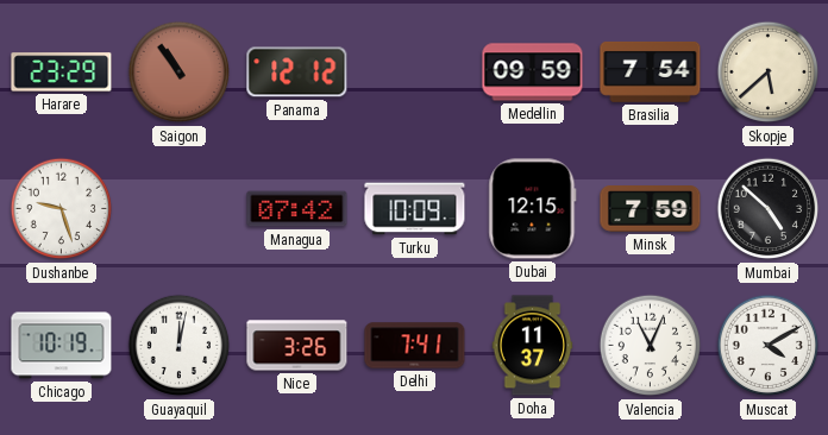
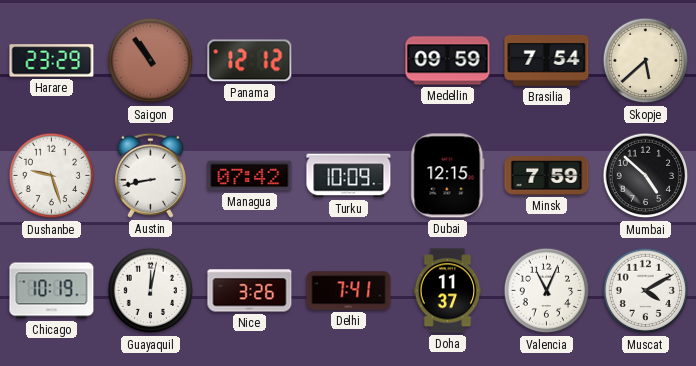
Austin: none -> 8:43 (150, 175)
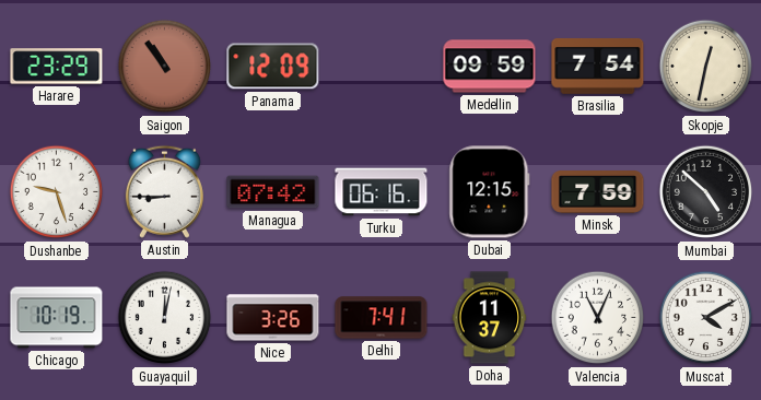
Panama: 12:12 -> 12:09 (273, 67)
Skopje: 5:38 -> 12:32 (706, 67)
Austin: 8:43 -> 8:45 (164, 191)
Turku: 10:09 -> 06:16 (382, 192)
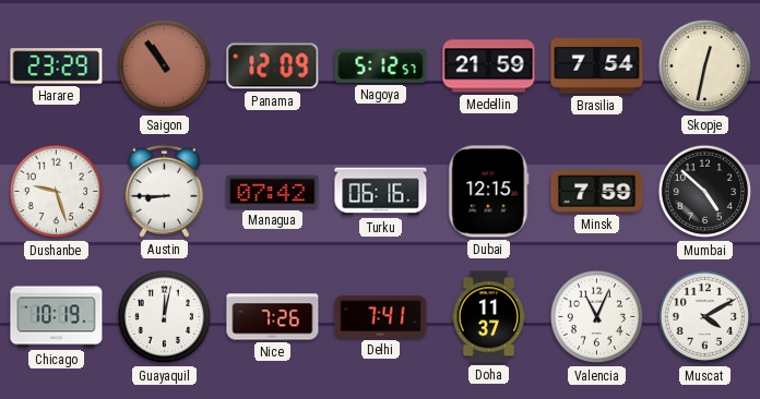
Nagoya: none -> 5:12 (381, 65)
Medellin: 09:59 -> 21:59 (489, 66)
Nice: 3:26 -> 7:26 (273, 317)
